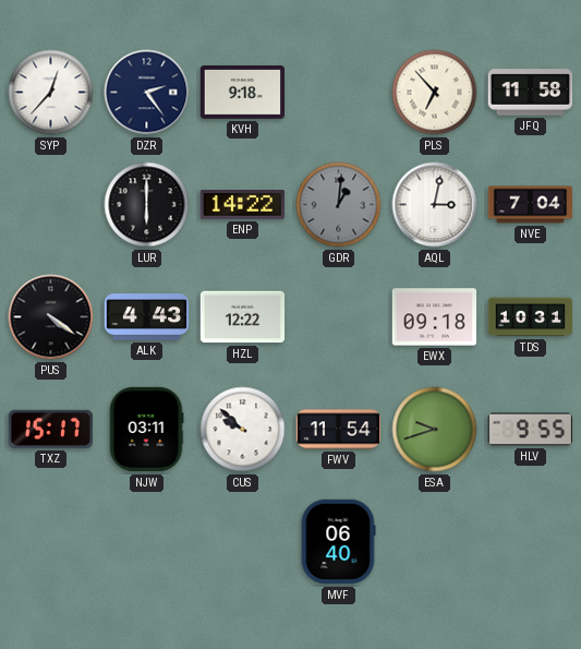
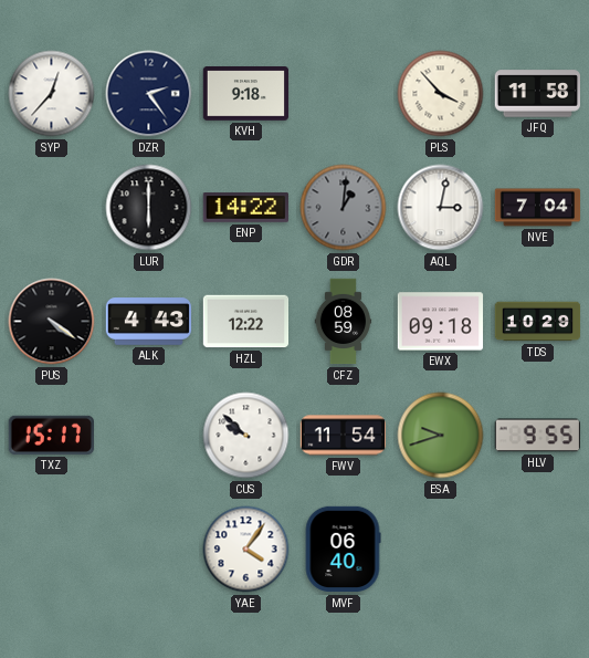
PLS: 6:53 -> 3:53 (441, 94)
CFZ: none -> 08:59 (344, 322)
TDS: 10:31 -> 10:29 (538, 322)
NJW: 03:11 -> none (146, 430)
YAE: none -> 4:06 (246, 550)
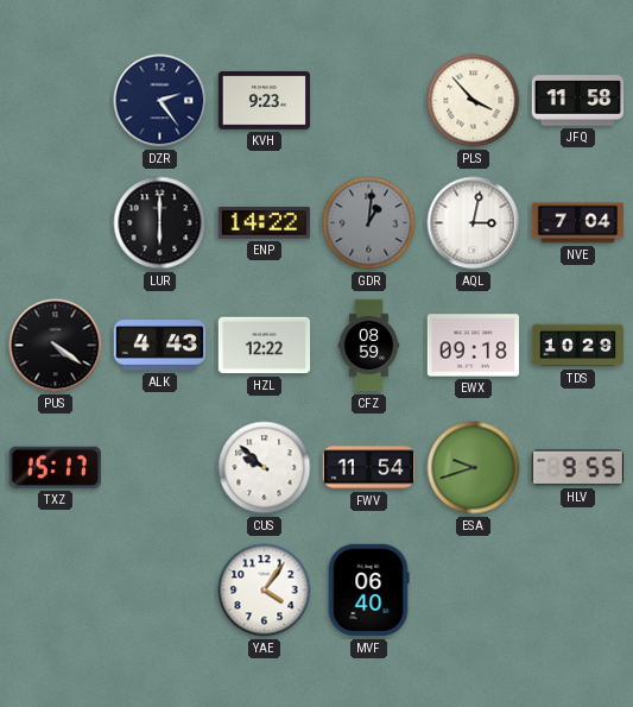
SYP: 12:37 -> none (52, 94)
KVH: 9:18 -> 9:23 (265, 101)
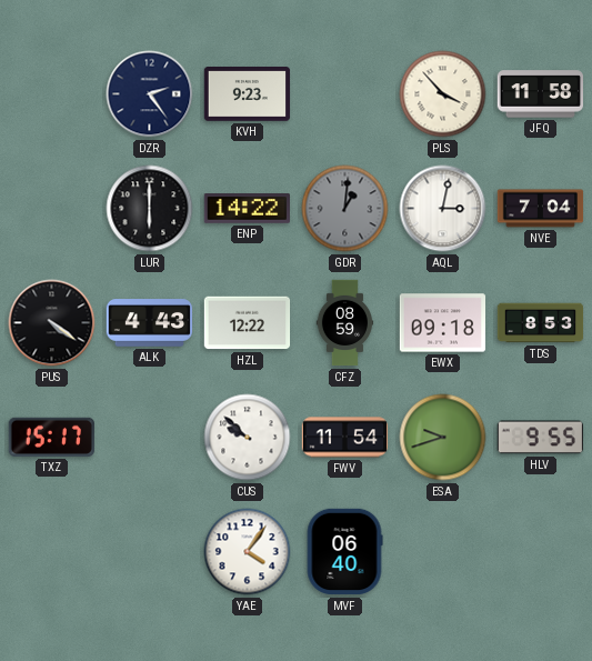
TDS: 10:29 -> 8:53 (541, 323)
